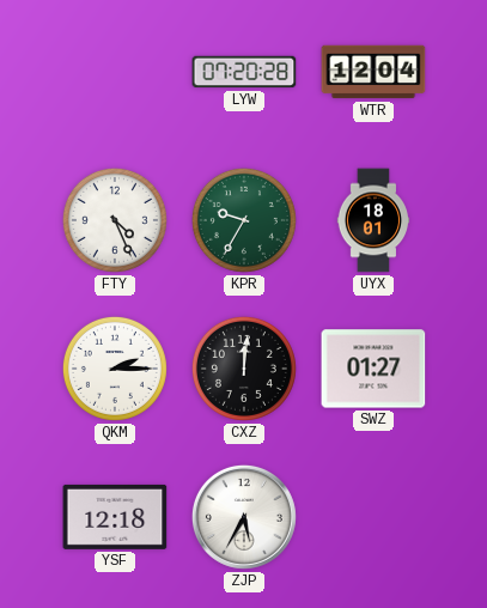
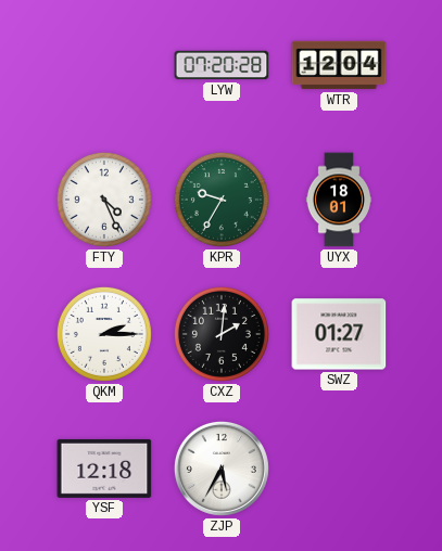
CXZ: 12:01 -> 2:01 (222, 334)
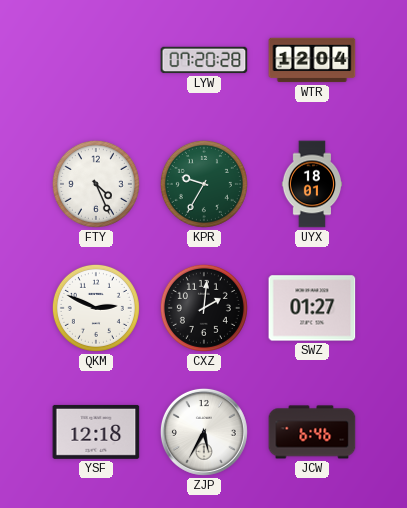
QKM: 2:15 -> 2:49 (96, 308)
JCW: none -> 6:46 (312, 432)
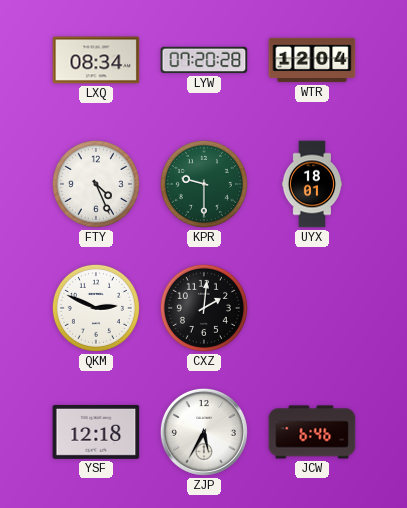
LXQ: none -> 08:34 (96, 60)
KPR: 9:35 -> 9:30 (204, 184)
SWZ: 01:27 -> none (312, 308)
